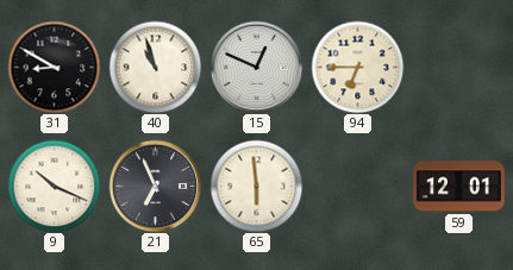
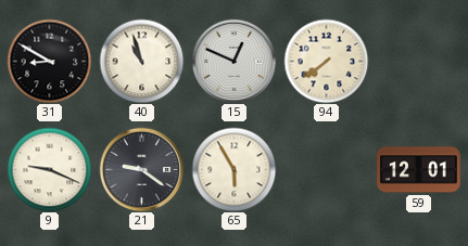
94: 6:45 -> 7:39 (326, 61)
9: 10:19 -> 9:19 (49, 169)
21: 6:56 -> 9:21 (141, 169)
65: 5:59 -> 5:55 (233, 169)
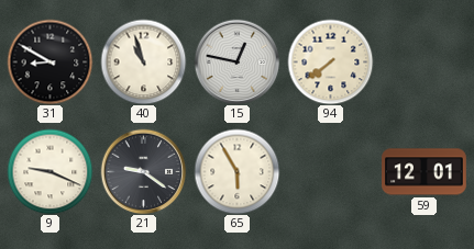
15: 12:49 -> 12:47 (236, 61)
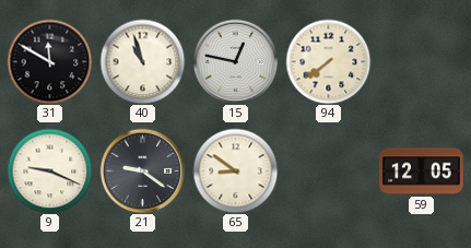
31: 8:50 -> 11:50 (49, 61)
65: 5:55 -> 8:51 (235, 170)
59: 12:01 -> 12:05 (422, 172)
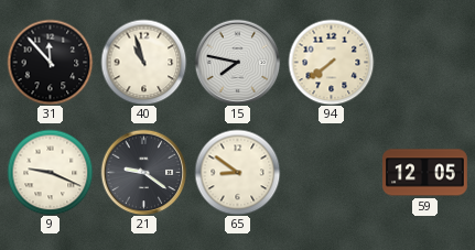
31: 11:50 -> 11:53 (50, 62)
15: 12:47 -> 7:47 (237, 62)
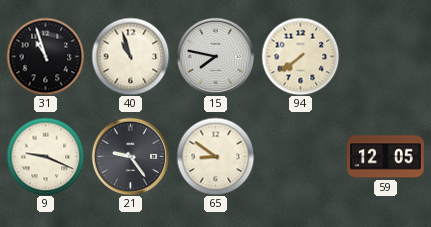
31: 11:53 -> 10:57 (45, 56)
21: 9:21 -> 9:24 (130, 156)
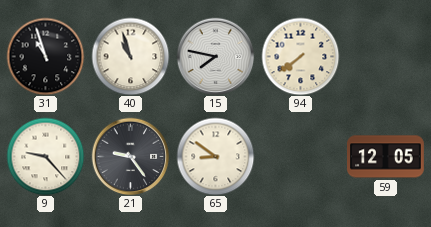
9: 9:19 -> 9:23 (45, 156)
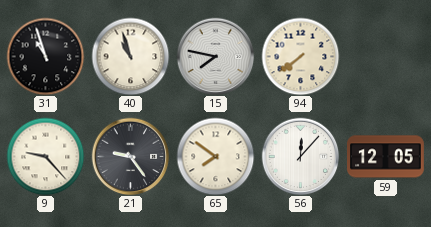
65: 8:51 -> 7:51 (215, 156)
56: none -> 12:07 (300, 156)
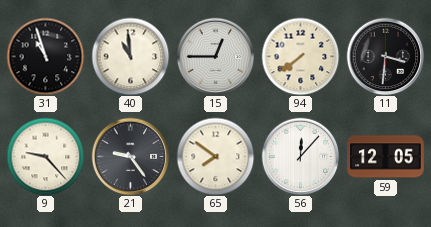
40: 10:57 -> 10:59 (130, 56)
15: 7:47 -> 12:45 (215, 56)
11: none -> 3:31 (385, 56)
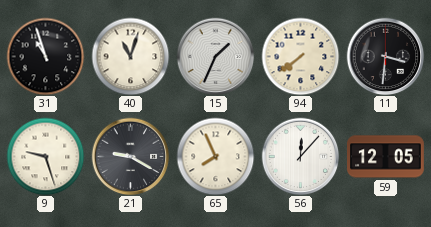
40: 10:59 -> 11:03 (130, 56)
15: 12:45 -> 1:34 (215, 56)
9: 9:23 -> 9:27 (45, 156)
21: 9:24 -> 9:20 (130, 156)
65: 7:51 -> 7:56 (215, 156)
